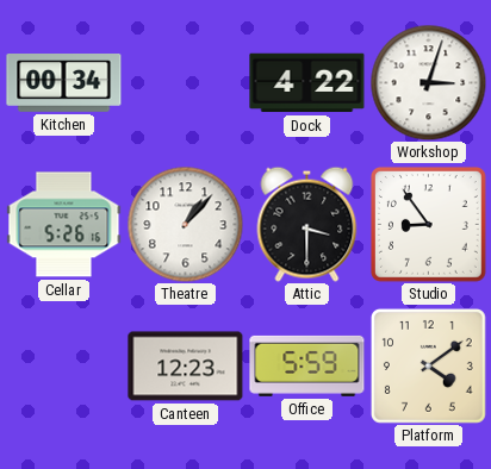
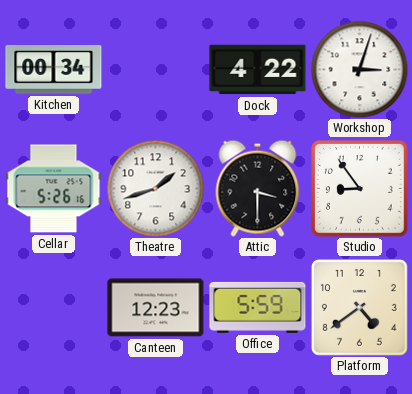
Theatre: 1:07 -> 1:42 (155, 188)
Platform: 4:09 -> 4:39 (359, 307)
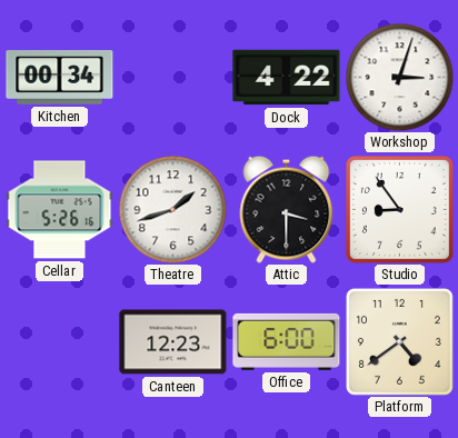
Office: 5:59 -> 6:00 (287, 341)
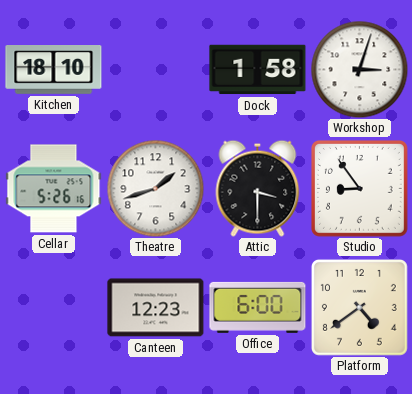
Kitchen: 00:34 -> 18:10 (54, 70)
Dock: 4:22 -> 1:58 (258, 70)
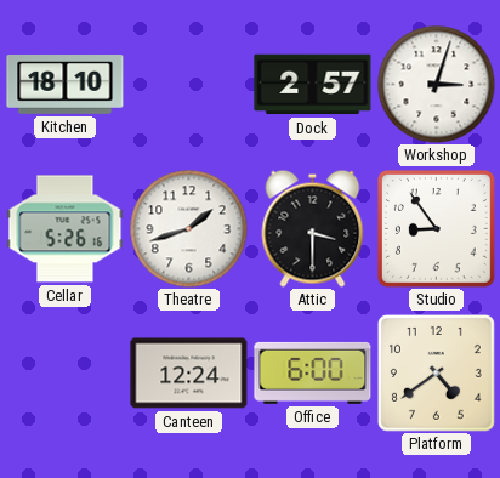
Dock: 1:58 -> 2:57 (313, 85)
Canteen: 12:23 -> 12:24 (189, 374)
